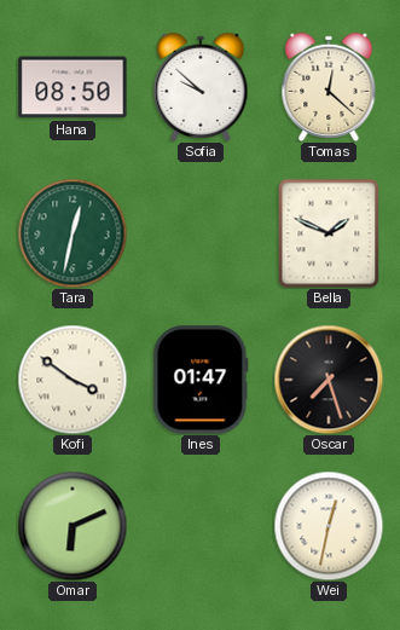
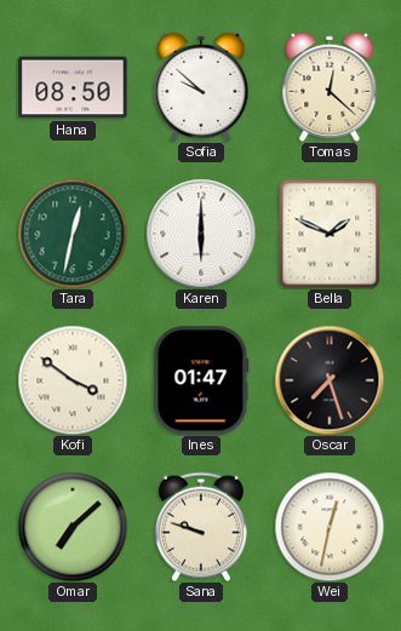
Karen: none -> 6:00 (201, 234)
Omar: 6:11 -> 7:08 (73, 527)
Sana: none -> 9:48 (201, 527)
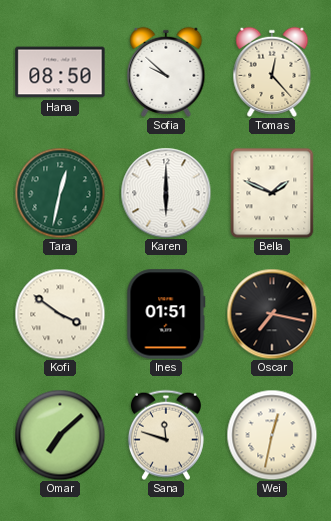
Tomas: 12:22 -> 12:23 (272, 72)
Ines: 01:47 -> 01:51 (166, 314)
Oscar: 7:27 -> 7:17 (272, 314)
Sana: 9:48 -> 11:48 (166, 435)
